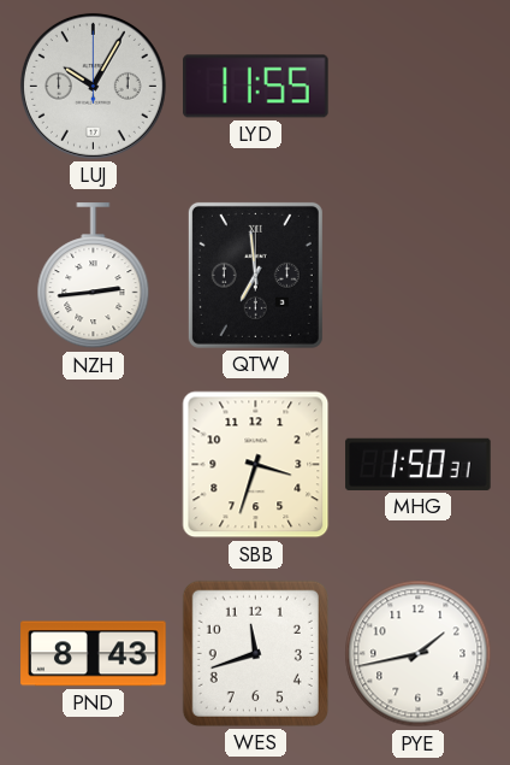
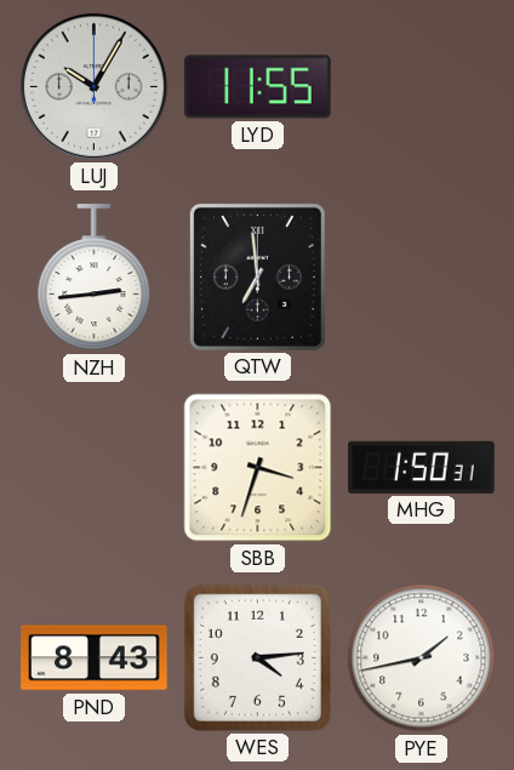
WES: 11:42 -> 4:14 (257, 657)
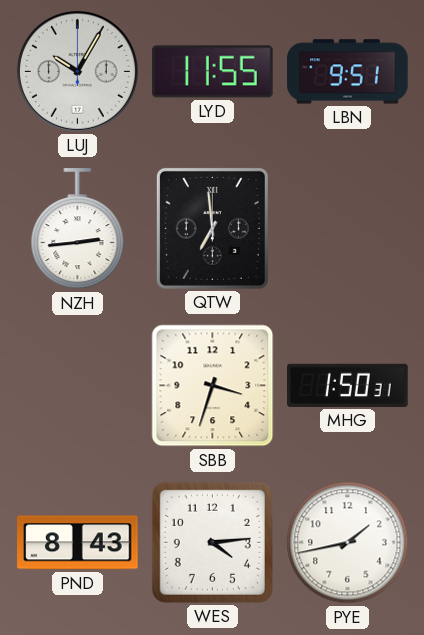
LBN: none -> 9:51 (348, 72)
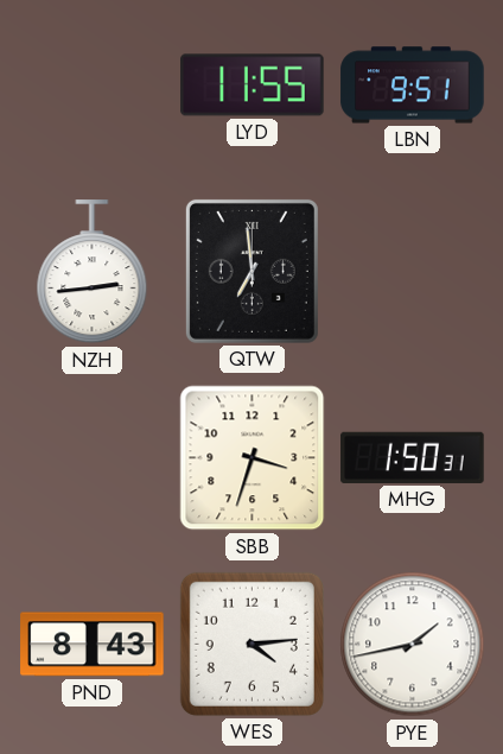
LUJ: 10:05 -> none (77, 71)
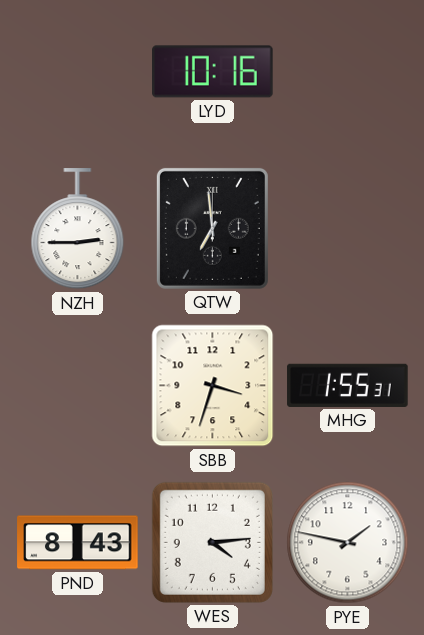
LYD: 11:55 -> 10:16 (213, 72)
LBN: 9:51 -> none (413, 85)
NZH: 2:44 -> 2:45 (78, 229)
MHG: 1:50 -> 1:55 (348, 385)
PYE: 1:43 -> 1:47 (348, 543)
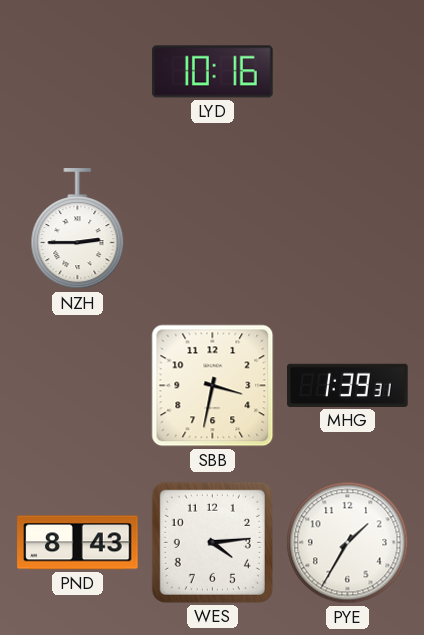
QTW: 6:59 -> none (212, 228)
SBB: 3:33 -> 3:32 (213, 386)
MHG: 1:55 -> 1:39 (348, 385)
PYE: 1:47 -> 1:35 (348, 543)
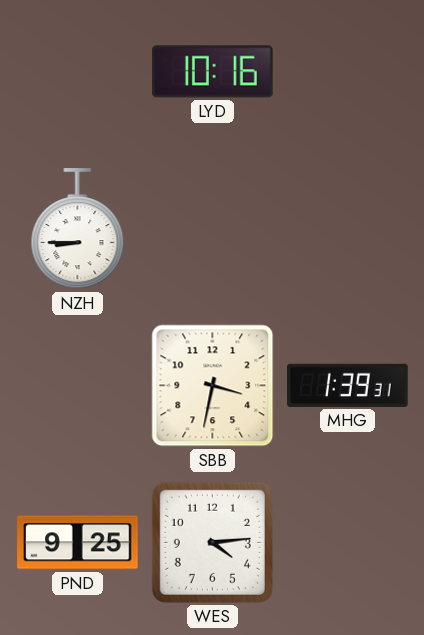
NZH: 2:45 -> 8:45 (78, 229)
PND: 8:43 -> 9:25 (78, 543)
PYE: 1:35 -> none (348, 543)
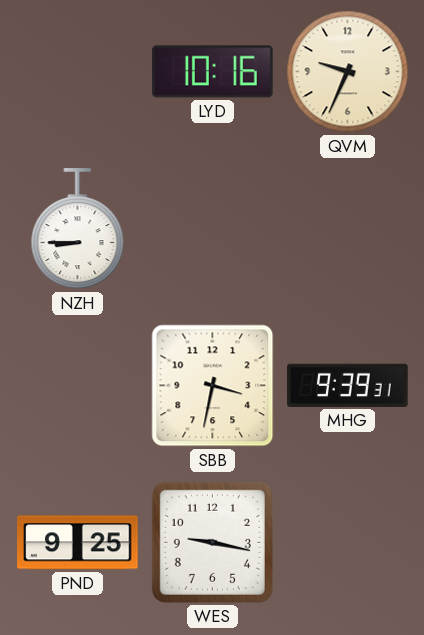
QVM: none -> 9:34 (348, 72)
MHG: 1:39 -> 9:39 (348, 385)
WES: 4:14 -> 9:17 (212, 542)
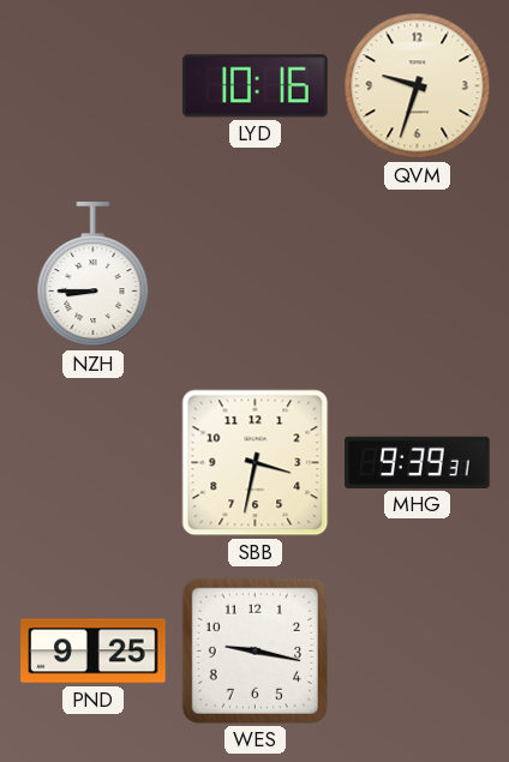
QVM: 9:34 -> 9:33 (418, 86)
